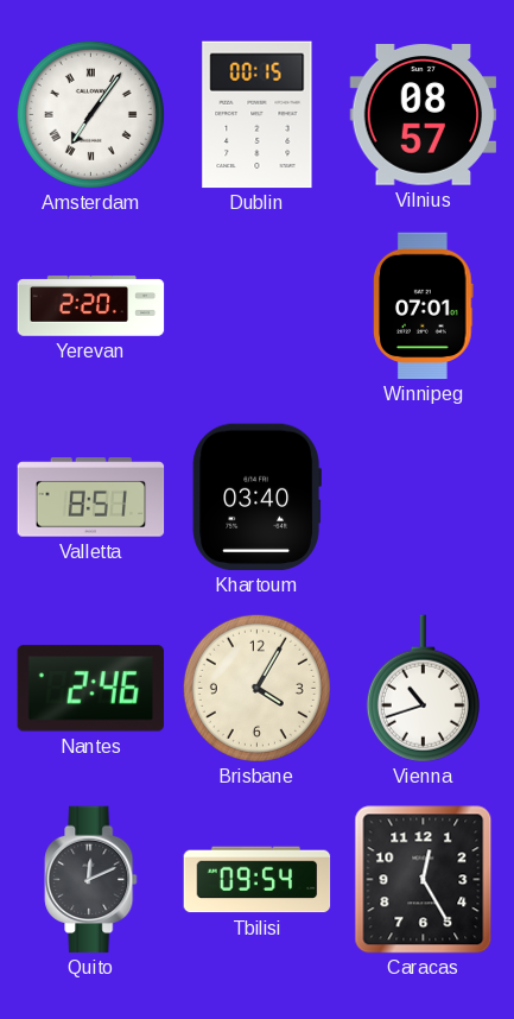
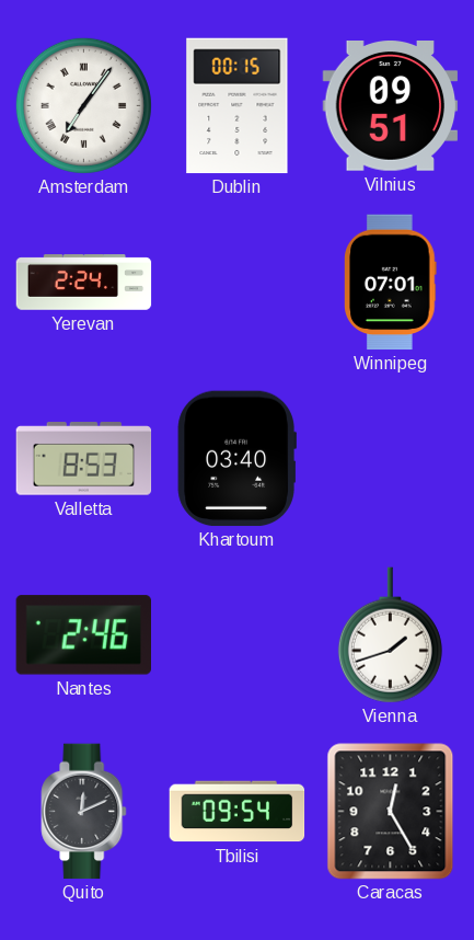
Vilnius: 08:57 -> 09:51 (391, 106)
Yerevan: 2:20 -> 2:24 (84, 283)
Valletta: 8:51 -> 8:53 (84, 459)
Brisbane: 4:05 -> none (256, 688)
Vienna: 10:42 -> 1:42 (390, 635)
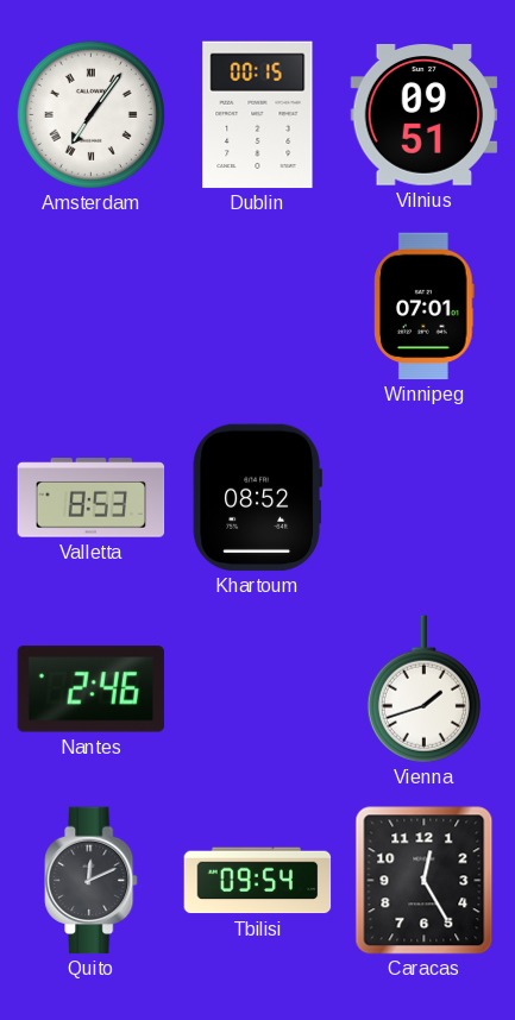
Yerevan: 2:24 -> none (84, 283)
Khartoum: 03:40 -> 08:52 (257, 498)
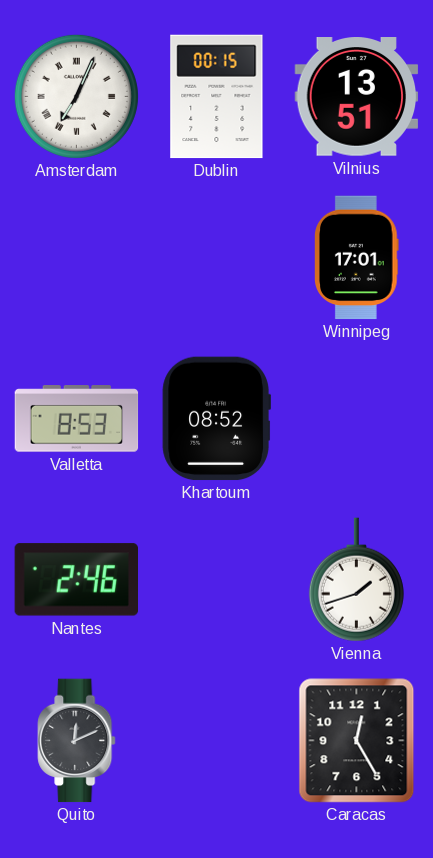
Amsterdam: 7:06 -> 7:04 (76, 96)
Vilnius: 09:51 -> 13:51 (357, 97)
Winnipeg: 07:01 -> 17:01 (357, 258)
Tbilisi: 09:54 -> none (258, 881)
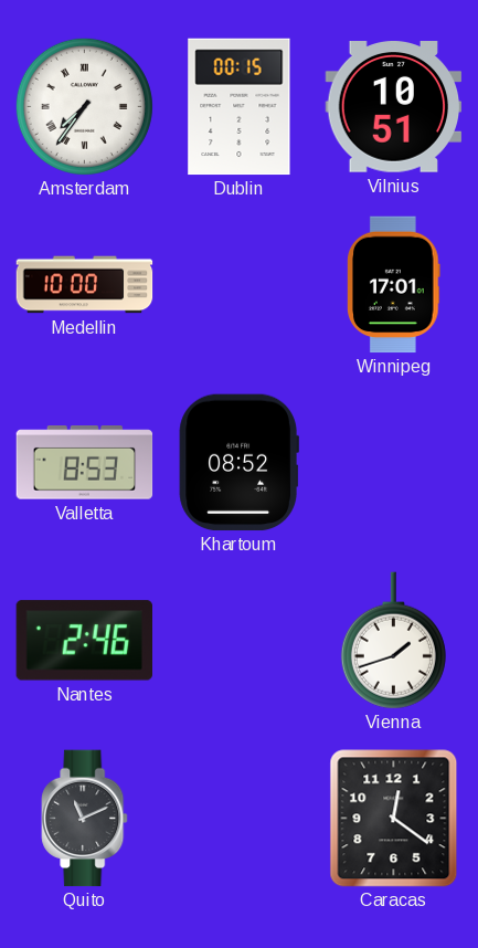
Amsterdam: 7:04 -> 7:36 (84, 106)
Vilnius: 13:51 -> 10:51 (394, 107)
Medellin: none -> 10:00 (85, 285)
Quito: 12:11 -> 11:11 (85, 819)
Caracas: 12:25 -> 12:21 (394, 819)
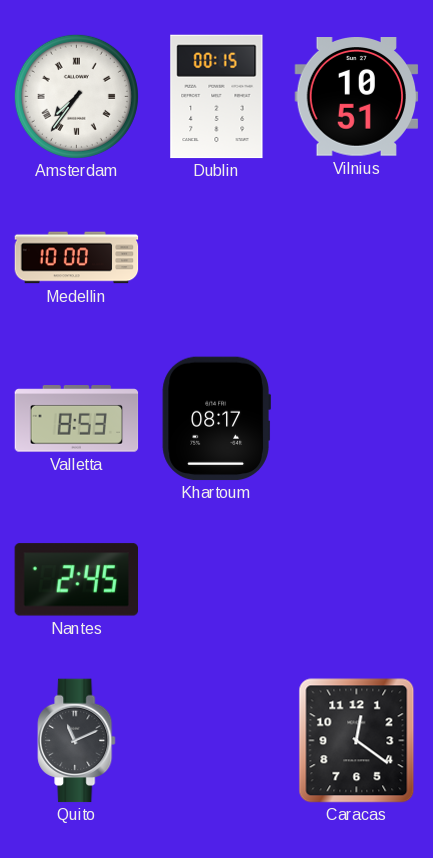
Winnipeg: 17:01 -> none (394, 285)
Khartoum: 08:52 -> 08:17 (216, 419)
Nantes: 2:46 -> 2:45 (76, 580)
Vienna: 1:42 -> none (393, 641)
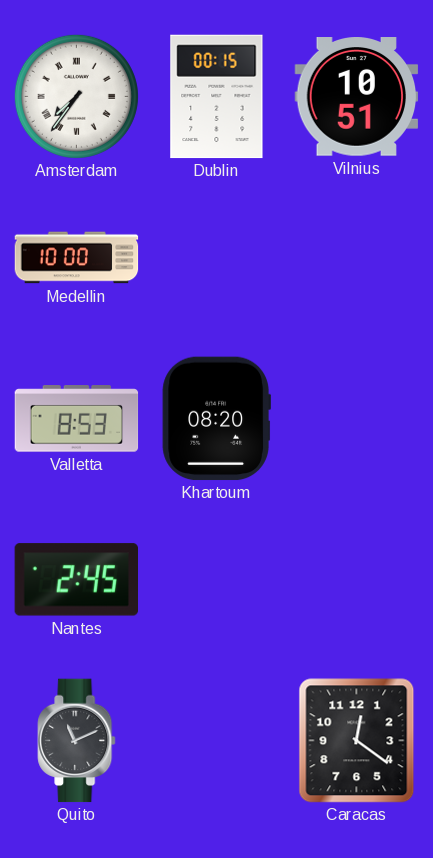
Khartoum: 08:17 -> 08:20 (216, 419)
